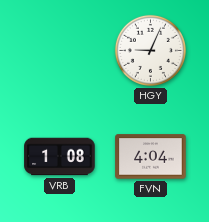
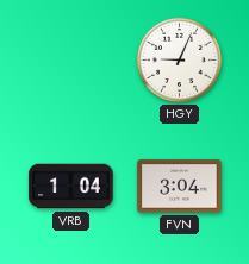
VRB: 1:08 -> 1:04 (71, 187)
FVN: 4:04 -> 3:04 (180, 187)
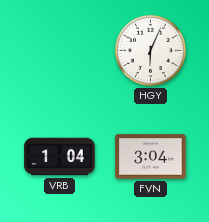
HGY: 9:04 -> 6:04 (150, 50)
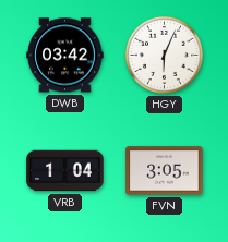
DWB: none -> 03:42 (65, 56)
FVN: 3:04 -> 3:05 (165, 171)
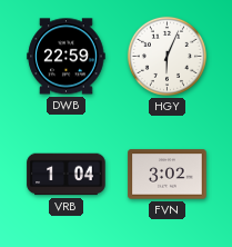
DWB: 03:42 -> 22:59 (67, 57)
FVN: 3:05 -> 3:02 (168, 175)
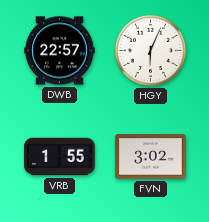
DWB: 22:59 -> 22:57 (60, 51)
VRB: 1:04 -> 1:55 (60, 157)
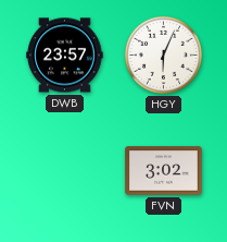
DWB: 22:57 -> 23:57 (65, 56)
VRB: 1:55 -> none (60, 157)
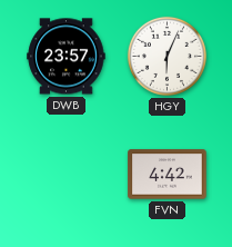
FVN: 3:02 -> 4:42 (168, 175)
